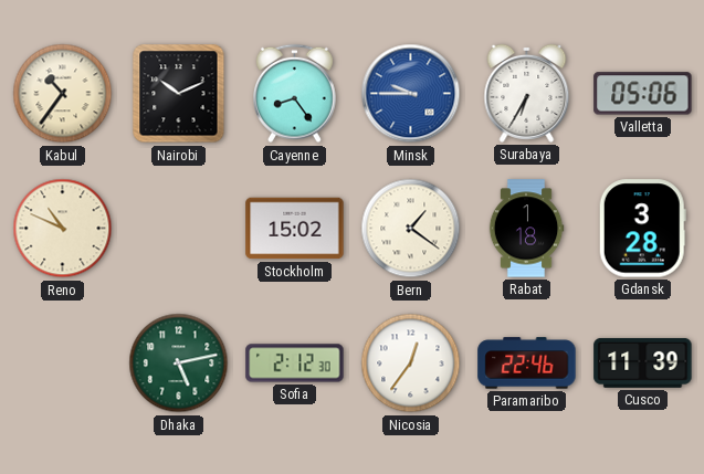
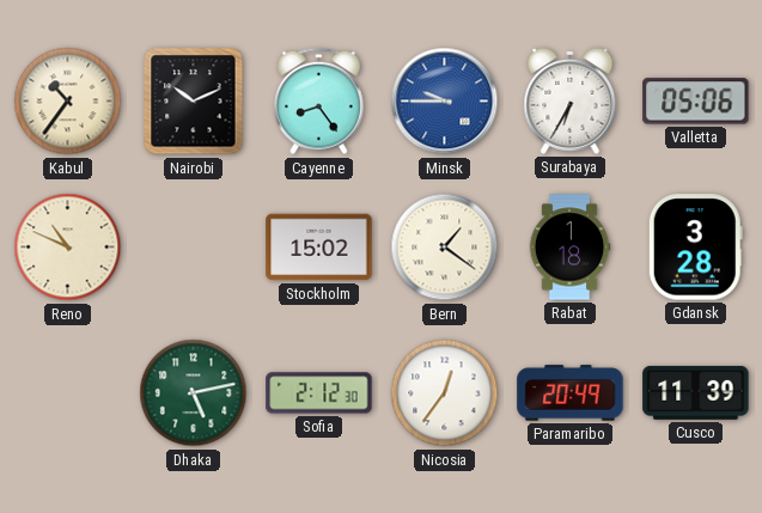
Paramaribo: 22:46 -> 20:49 (571, 393)
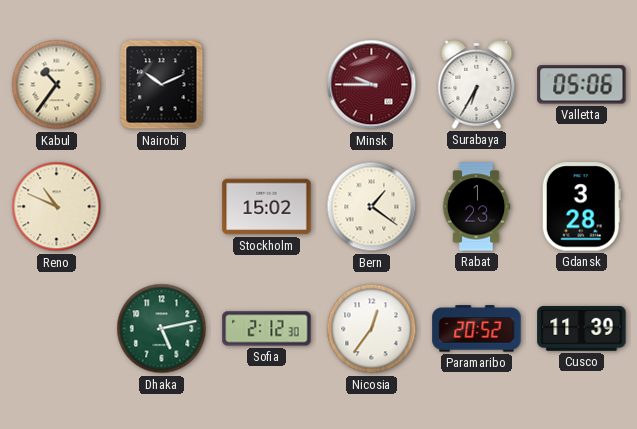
Cayenne: 8:24 -> none (319, 102)
Minsk dial: blue -> burgundy (372, 85)
Rabat: 1:18 -> 1:23 (476, 207)
Paramaribo: 20:49 -> 20:52 (477, 329)
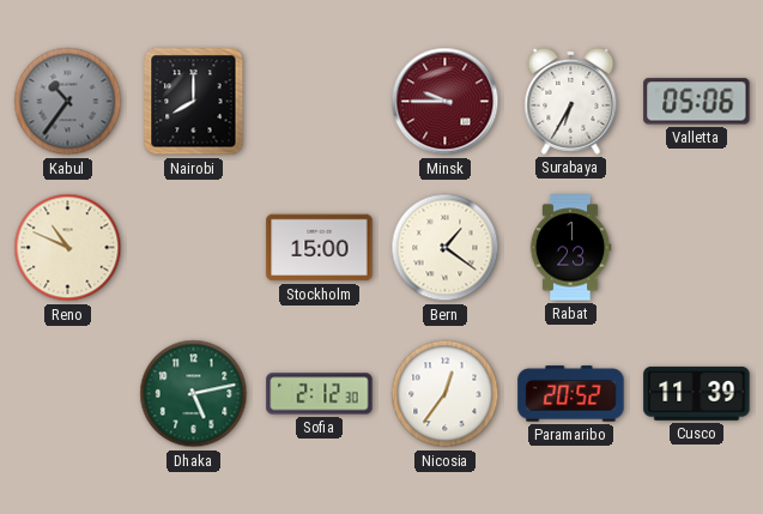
Kabul dial: cream -> grey (68, 102)
Nairobi: 10:11 -> 8:00 (194, 102)
Stockholm: 15:02 -> 15:00 (320, 248)
Gdansk: 3:28 -> none (581, 207)
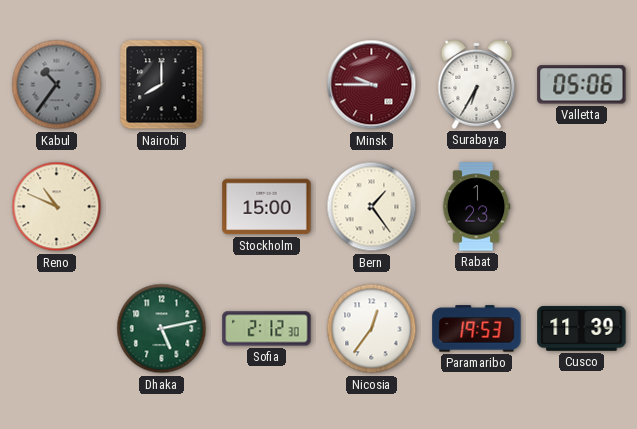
Bern: 1:21 -> 1:24 (372, 207)
Paramaribo: 20:52 -> 19:53 (477, 329)
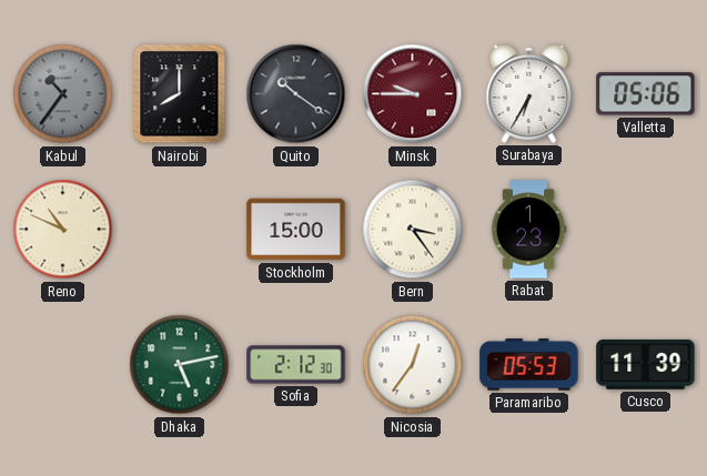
Quito: none -> 10:21 (296, 94)
Bern: 1:24 -> 3:24 (413, 230)
Paramaribo: 19:53 -> 05:53 (529, 365)
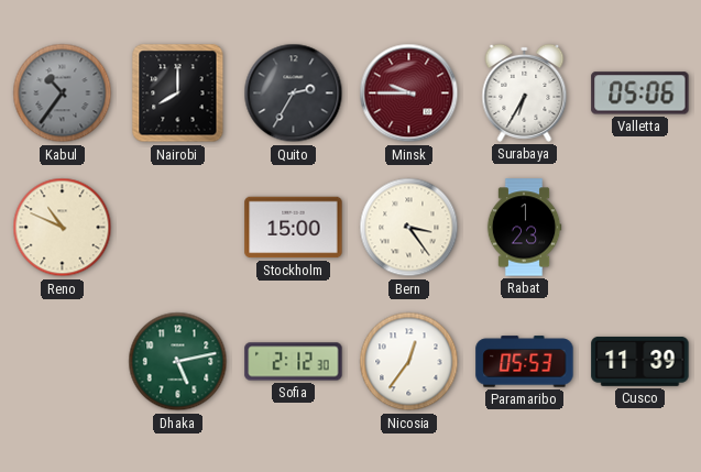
Quito: 10:21 -> 2:35 (294, 94)
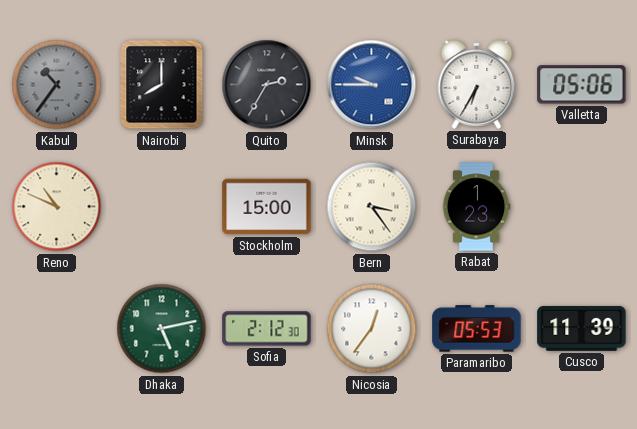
Minsk dial: burgundy -> blue (372, 85)
